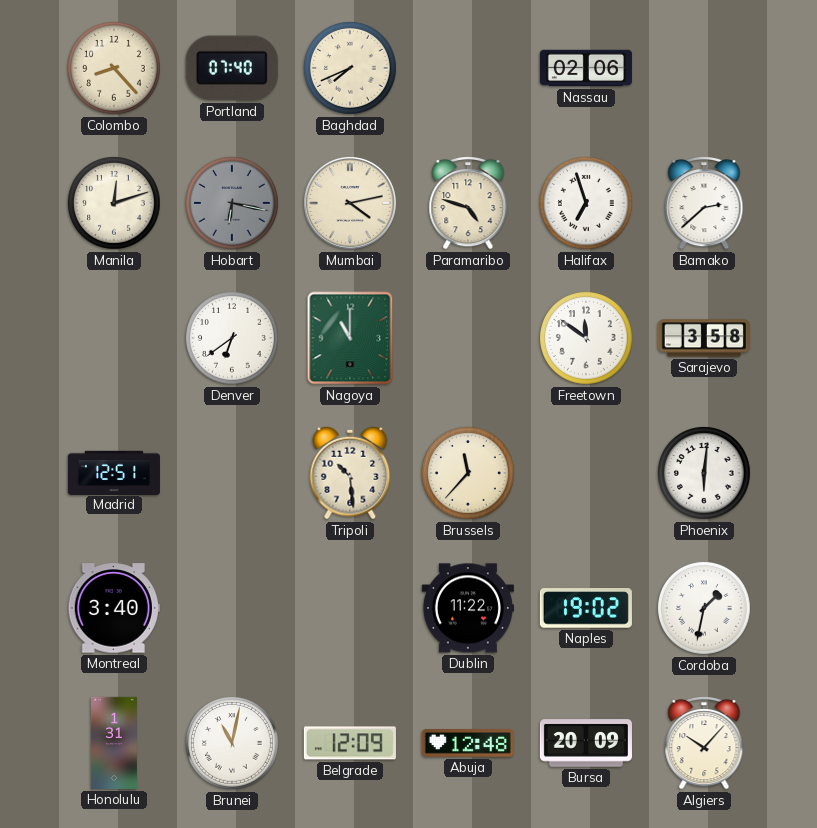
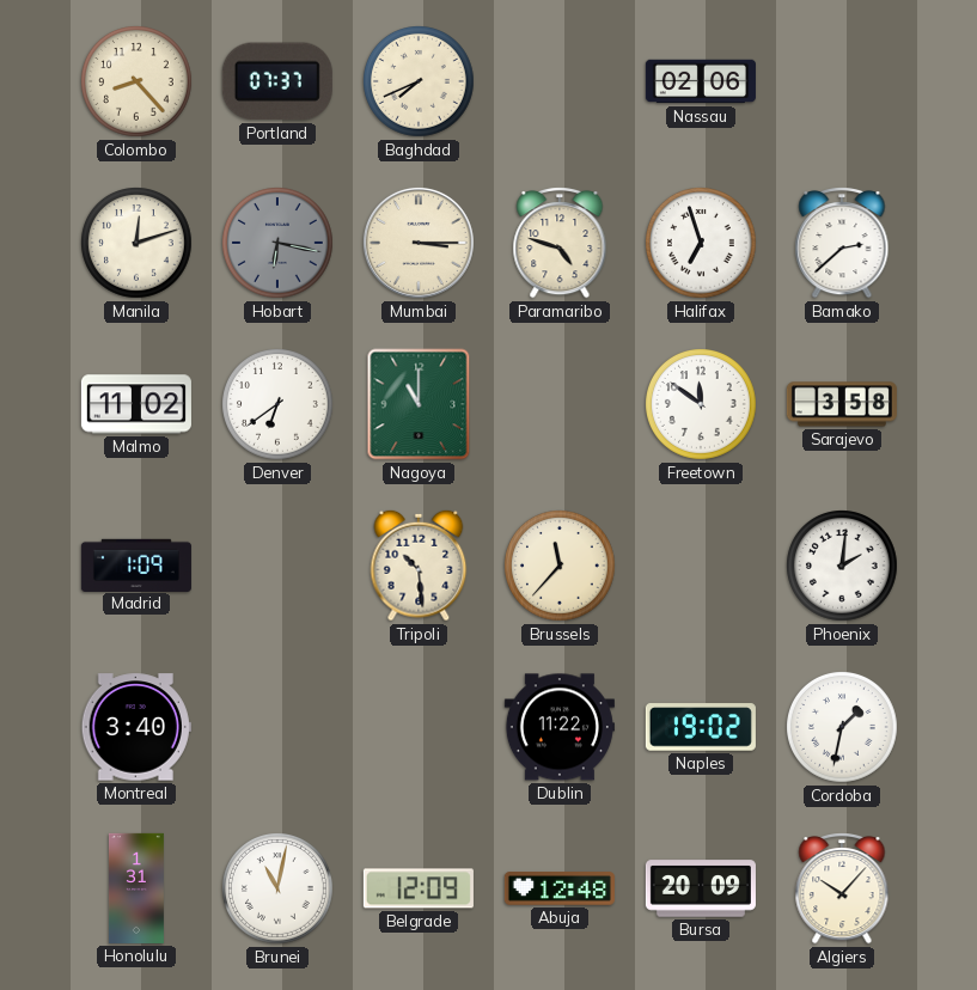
Portland: 07:40 -> 07:37 (277, 81)
Mumbai: 4:13 -> 3:15 (419, 243)
Malmo: none -> 11:02 (136, 404)
Madrid: 12:51 -> 1:09 (136, 564)
Phoenix: 6:01 -> 2:01 (843, 567)
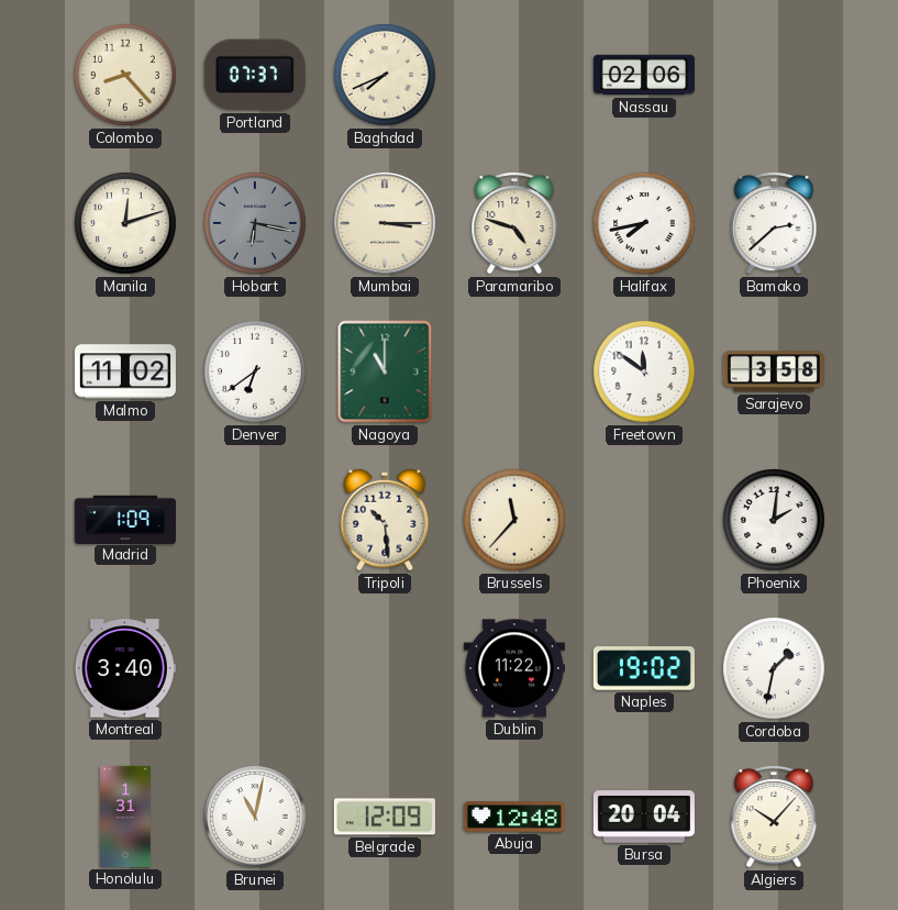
Halifax: 6:57 -> 7:43 (645, 224)
Bursa: 20:09 -> 20:04 (644, 817)
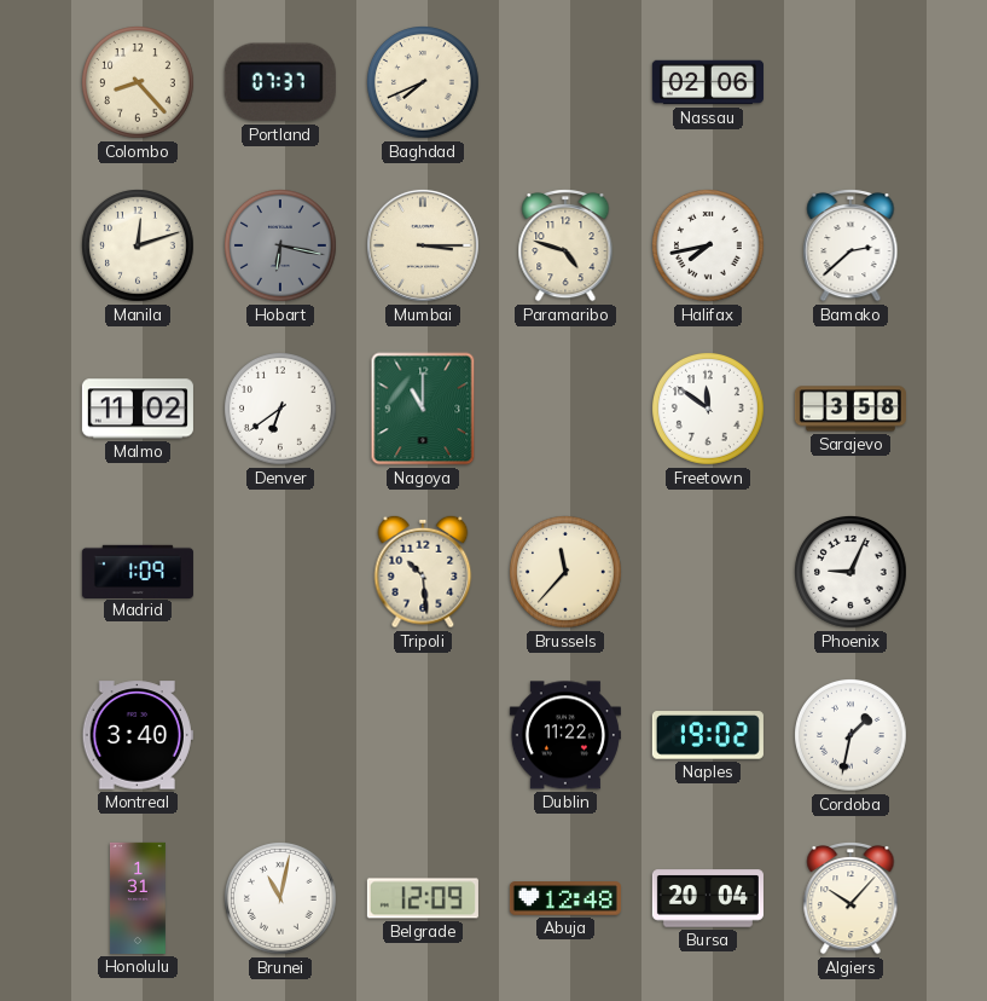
Phoenix: 2:01 -> 9:04 (852, 573)
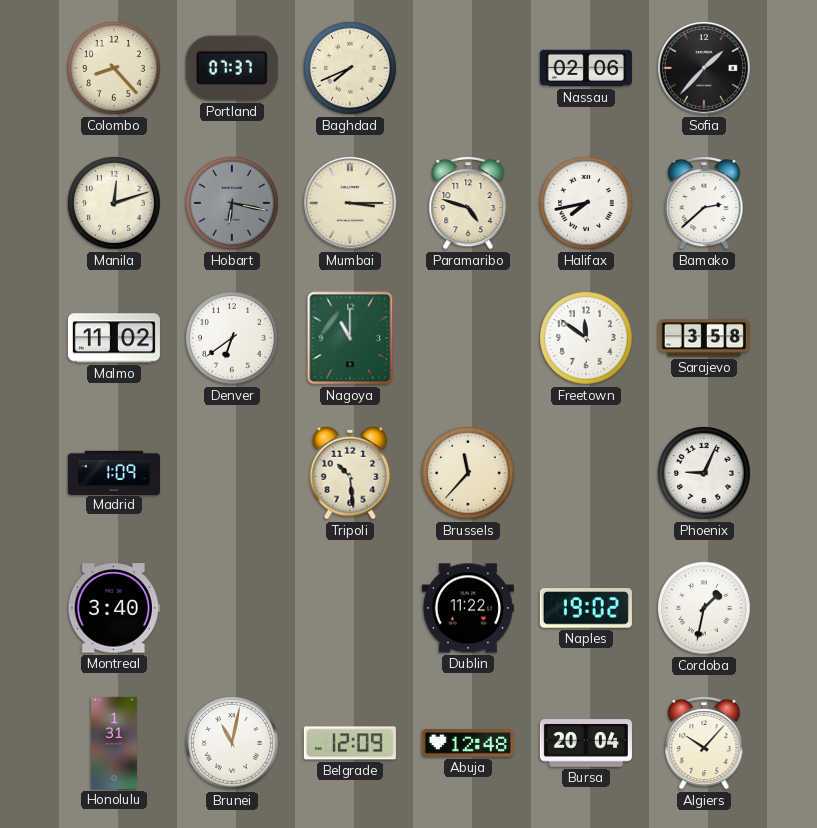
Sofia: none -> 1:37 (704, 68)
